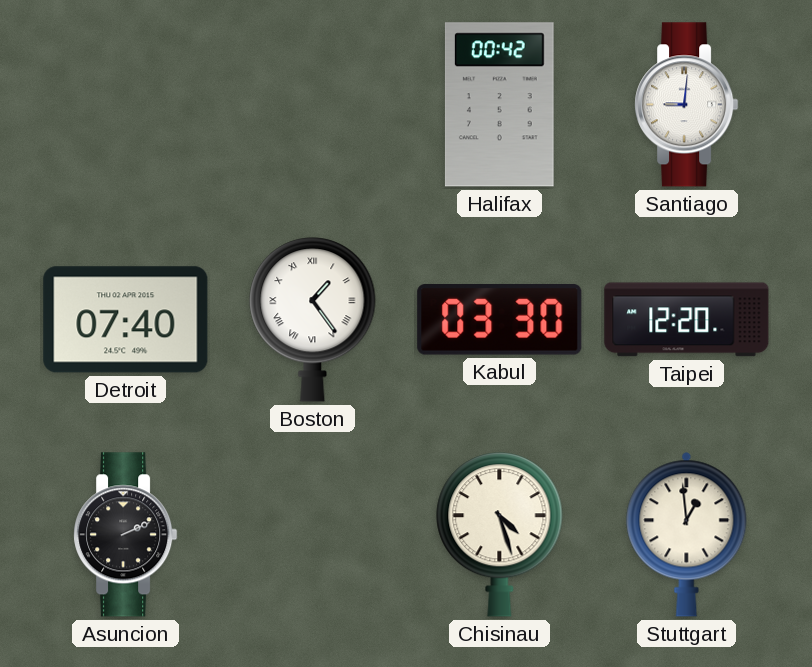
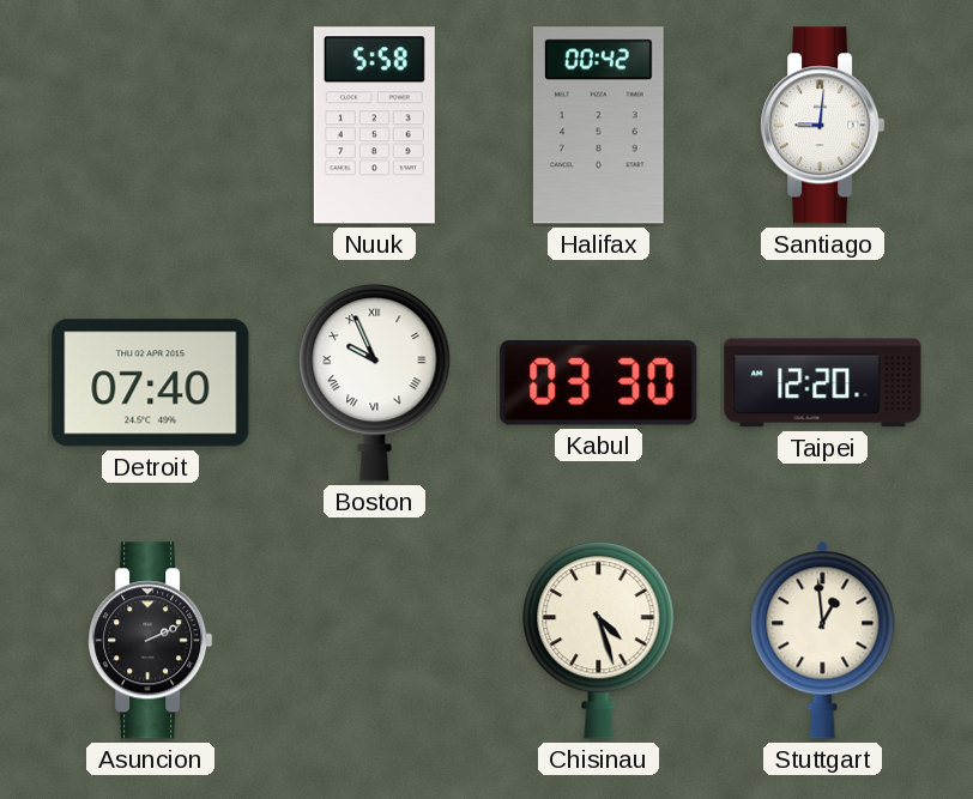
Nuuk: none -> 5:58 (374, 126)
Boston: 1:24 -> 9:56 (375, 383)
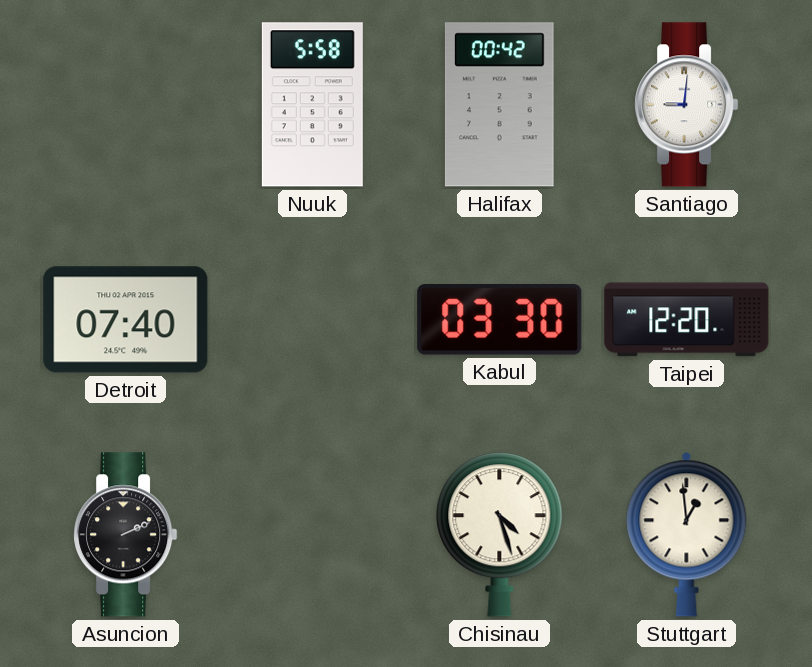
Boston: 9:56 -> none (375, 383)
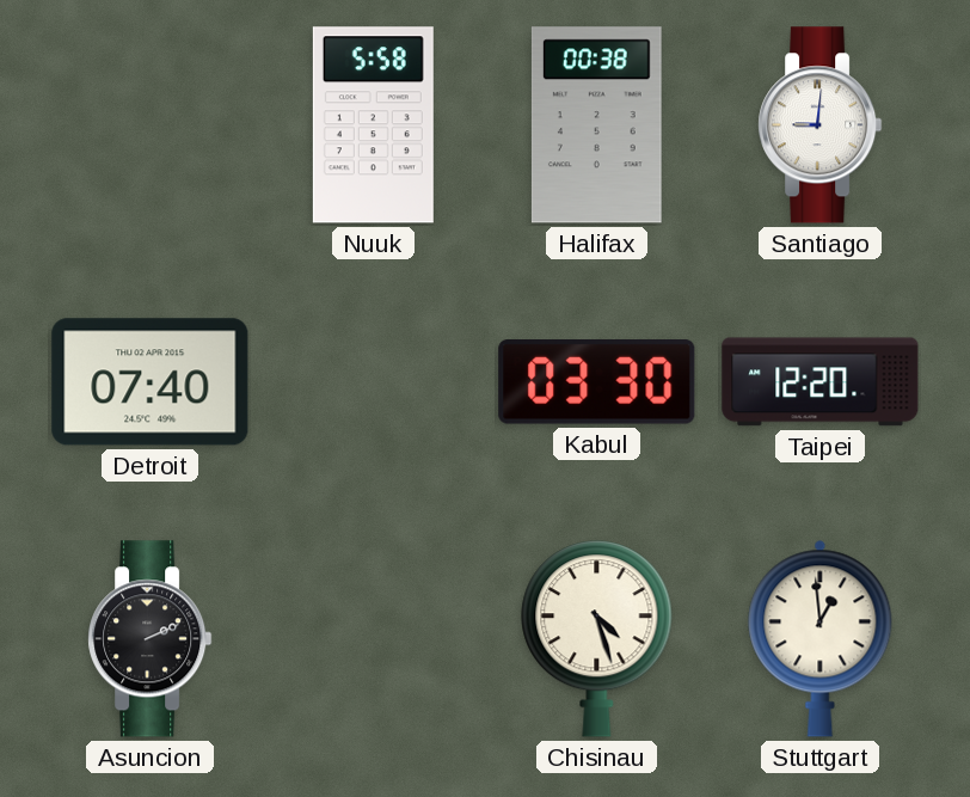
Halifax: 00:42 -> 00:38 (596, 125)
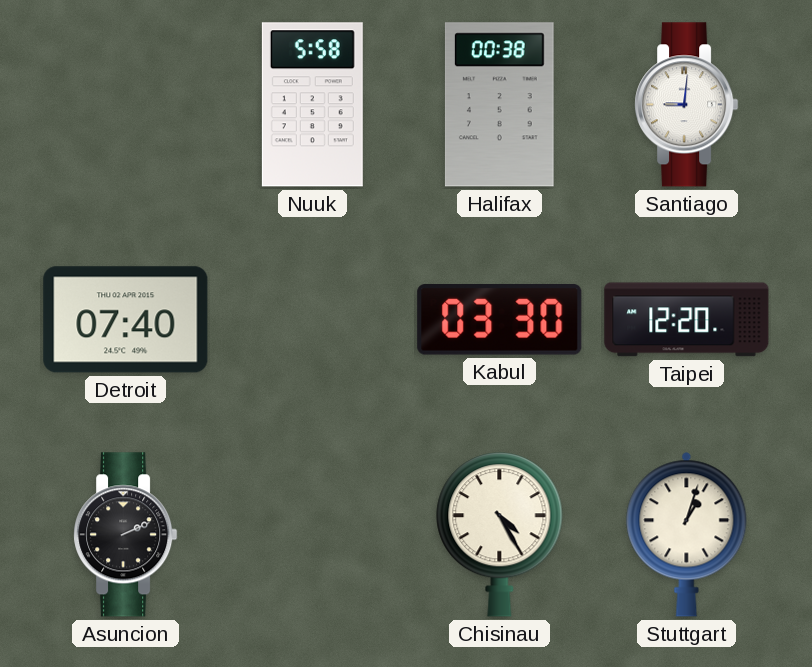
Chisinau: 4:27 -> 4:25 (500, 535)
Stuttgart: 12:59 -> 1:03 (687, 534)
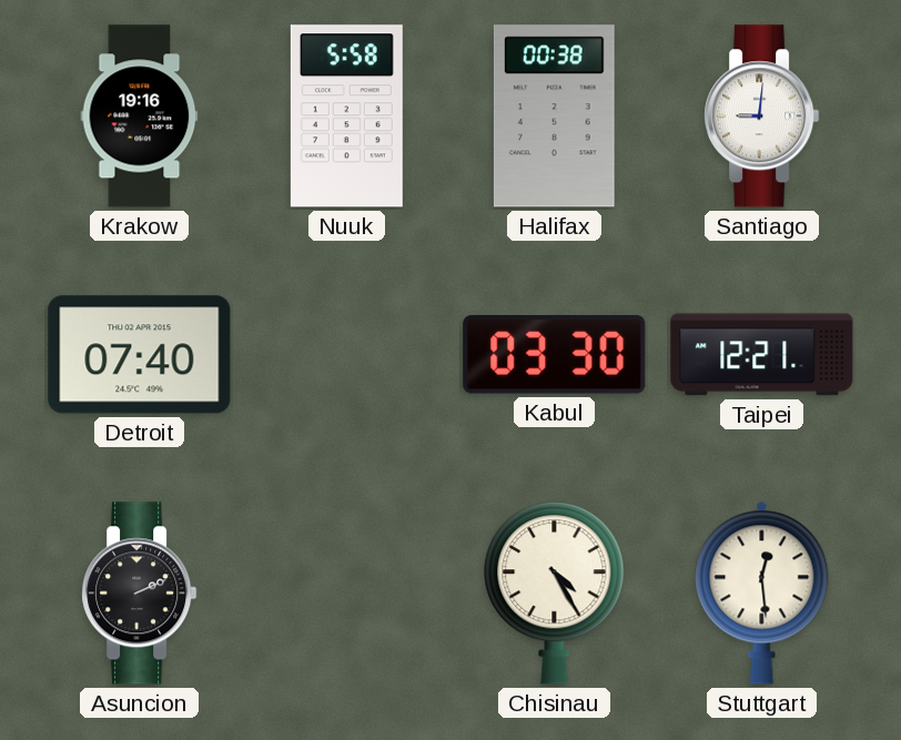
Krakow: none -> 19:16 (140, 116)
Taipei: 12:20 -> 12:21 (762, 355)
Stuttgart: 1:03 -> 12:29 (762, 592)
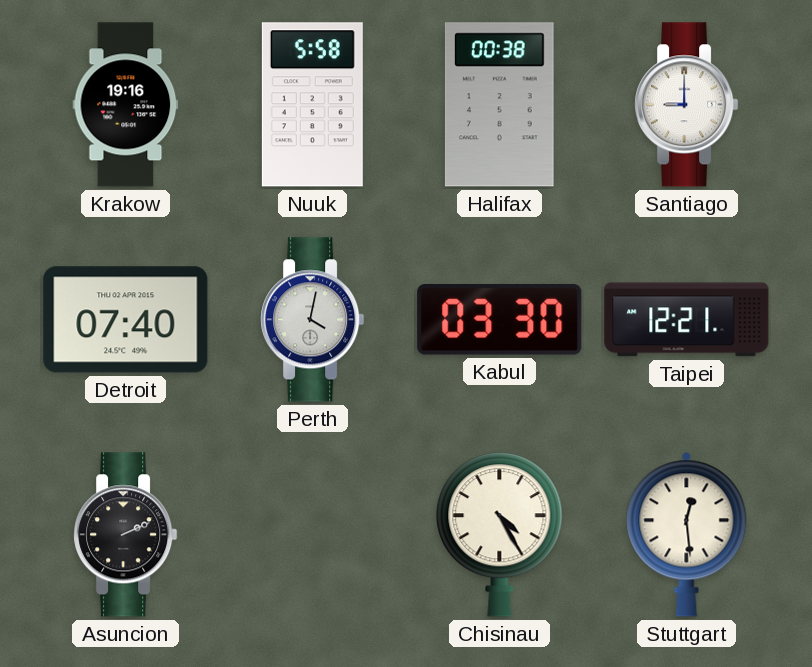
Santiago: 9:01 -> 9:00 (687, 105)
Perth: none -> 4:02 (313, 320)
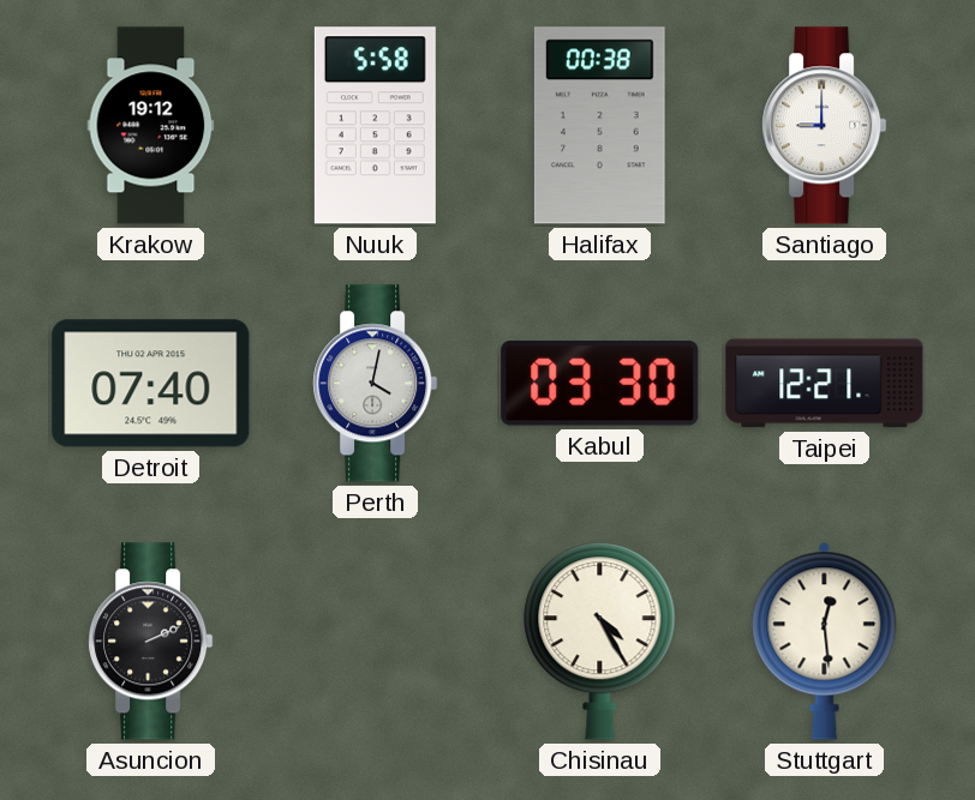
Krakow: 19:16 -> 19:12 (151, 126)
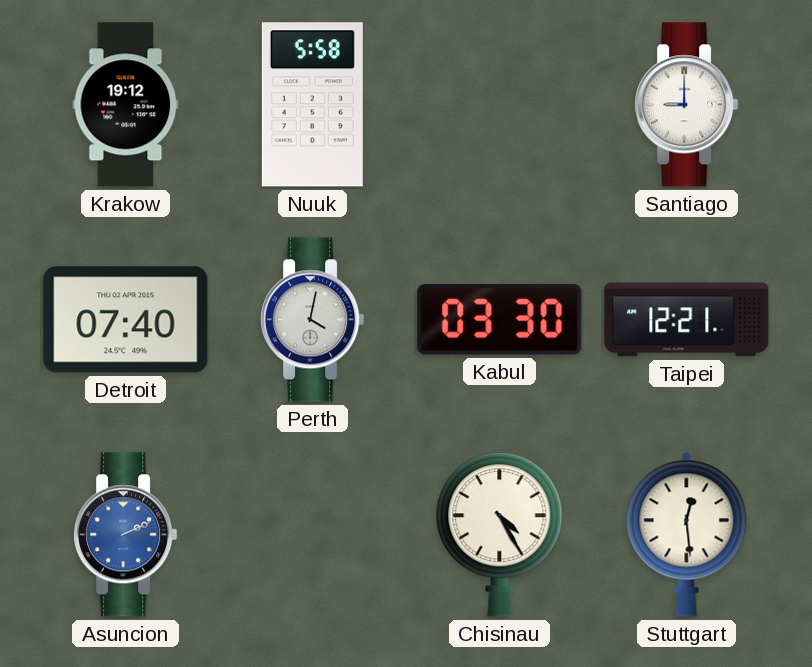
Halifax: 00:38 -> none (599, 126)
Asuncion dial: black -> blue (126, 535)
